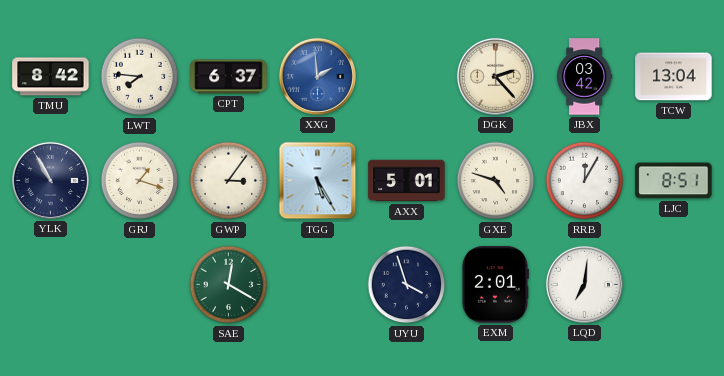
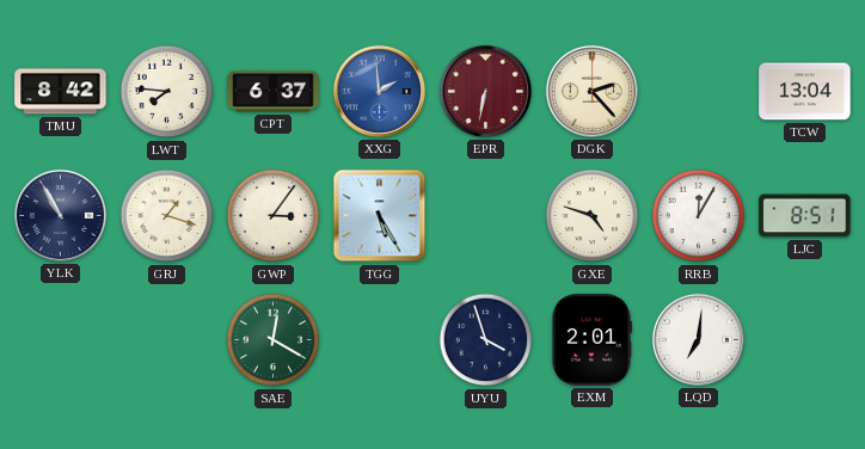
EPR: none -> 6:32 (485, 91)
JBX: 03:42 -> none (585, 77)
AXX: 5:01 -> none (407, 181)
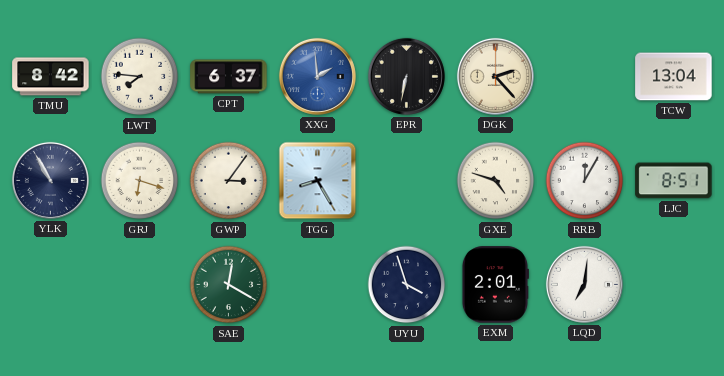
EPR dial: burgundy -> black (406, 76)
GRJ: 1:18 -> 6:18 (140, 181)
TGG: 5:25 -> 8:25 (318, 181)
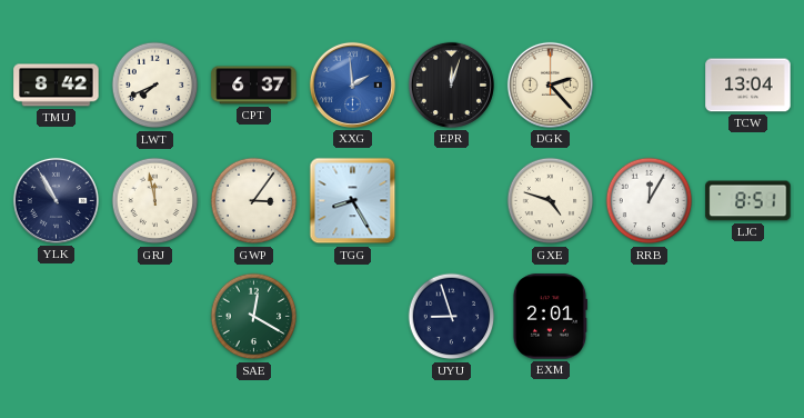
LWT: 7:46 -> 7:41 (155, 86)
EPR: 6:32 -> 12:03 (451, 84)
GRJ: 6:18 -> 11:58 (155, 201)
UYU: 3:57 -> 8:57 (452, 317)
LQD: 7:01 -> none (584, 284)
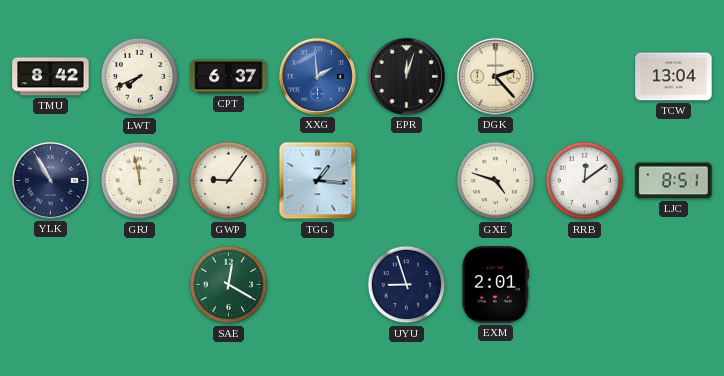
GWP: 3:06 -> 9:06 (229, 181)
TGG: 8:25 -> 1:16 (318, 181)
RRB: 12:05 -> 12:09 (585, 181)
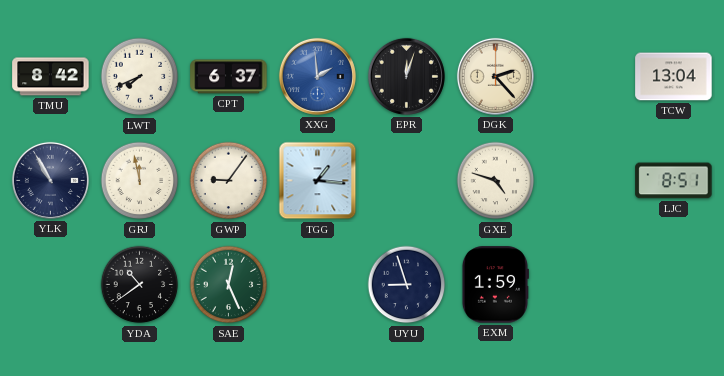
RRB: 12:09 -> none (585, 181)
YDA: none -> 10:39 (140, 285)
SAE: 12:20 -> 12:26 (229, 285)
EXM: 2:01 -> 1:59 (495, 285)
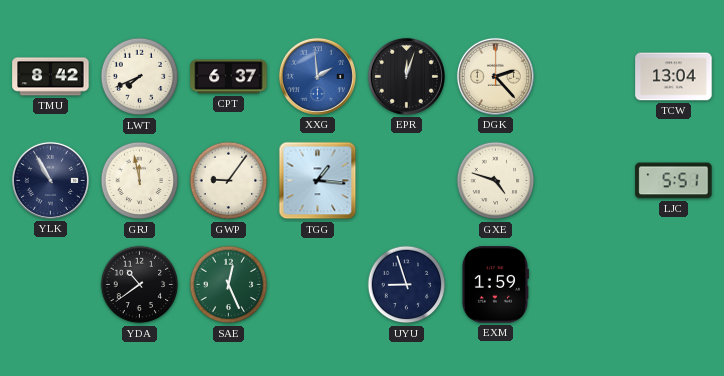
LJC: 8:51 -> 5:51 (674, 181)
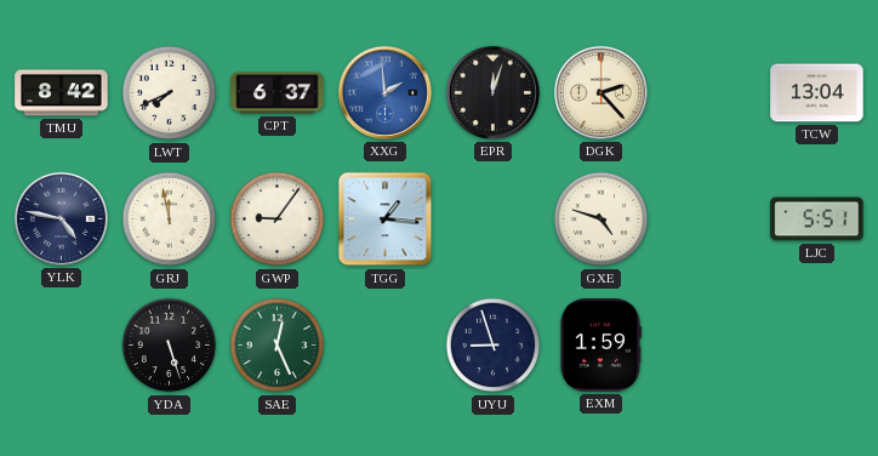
YLK: 10:55 -> 4:47 (61, 218)
YDA: 10:39 -> 5:27 (170, 346)
